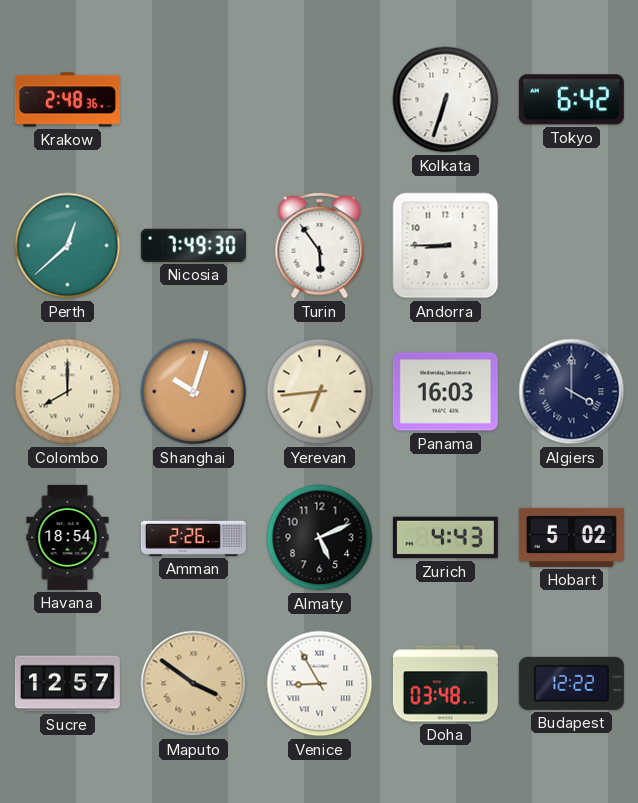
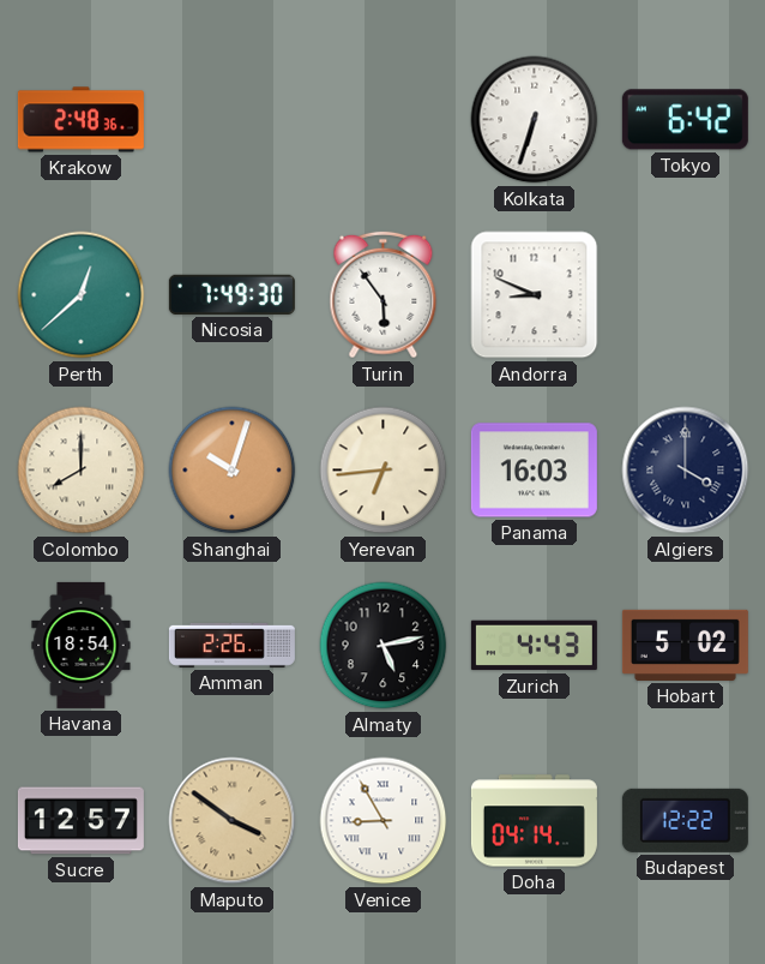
Andorra: 8:45 -> 8:49 (535, 295)
Almaty: 5:11 -> 5:13 (384, 646)
Doha: 03:48 -> 04:14 (534, 821)
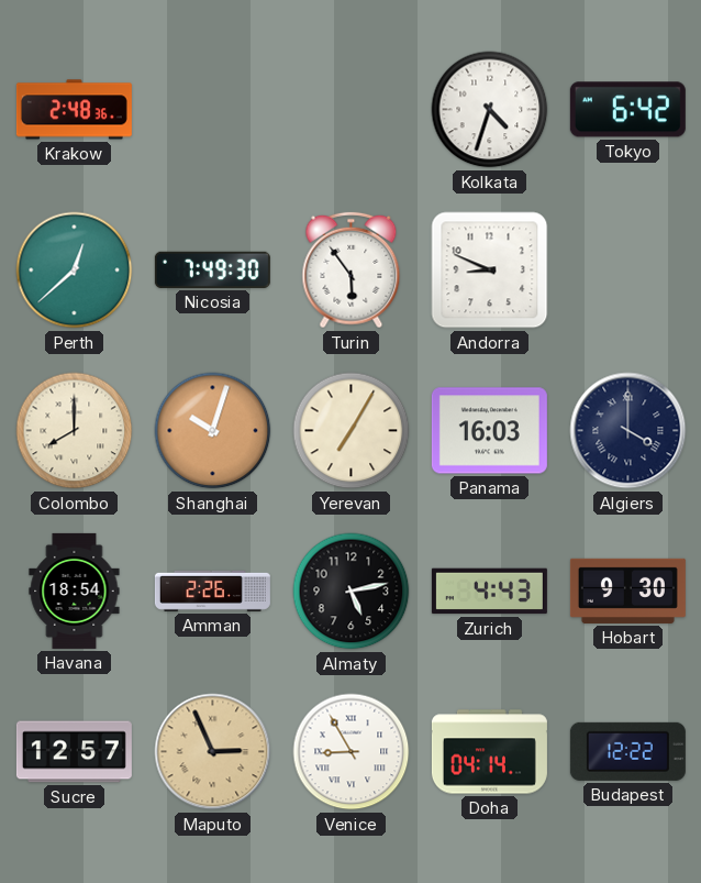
Kolkata: 6:33 -> 4:33 (490, 110)
Yerevan: 6:44 -> 7:05 (352, 431)
Hobart: 5:02 -> 9:30 (627, 590)
Maputo: 3:51 -> 2:56 (213, 752)
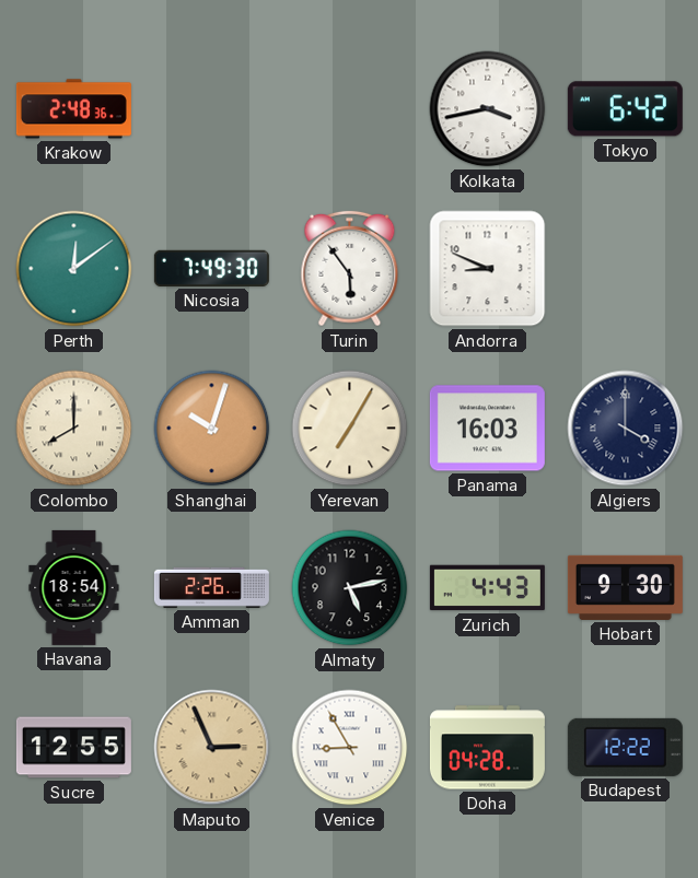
Kolkata: 4:33 -> 3:43 (488, 109)
Perth: 12:38 -> 12:09 (74, 269)
Sucre: 12:57 -> 12:55 (73, 748)
Doha: 04:14 -> 04:28 (487, 748)
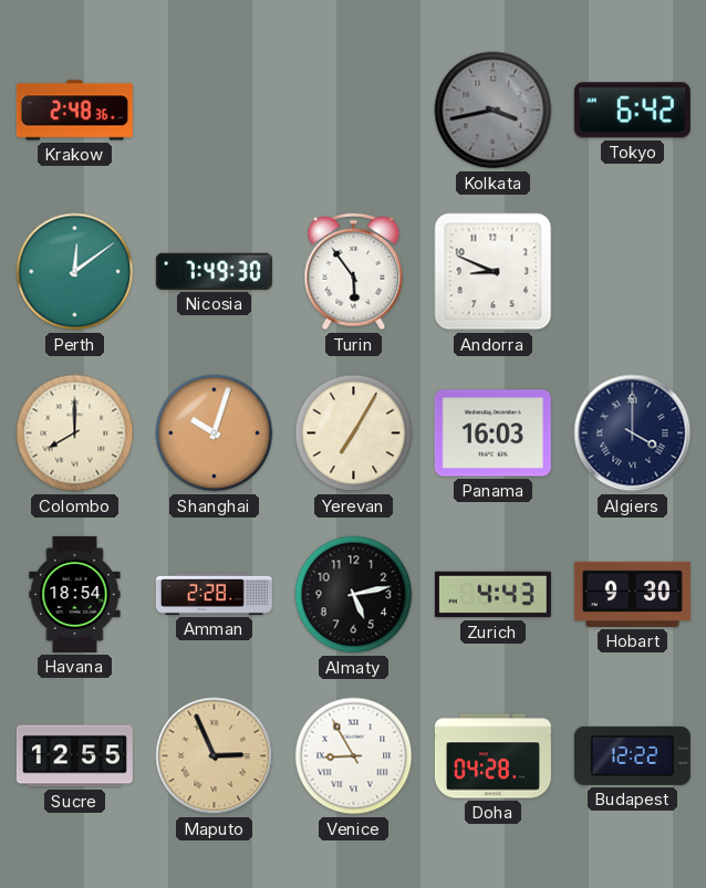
Kolkata dial: white -> grey (494, 111)
Amman: 2:26 -> 2:28 (214, 594)
